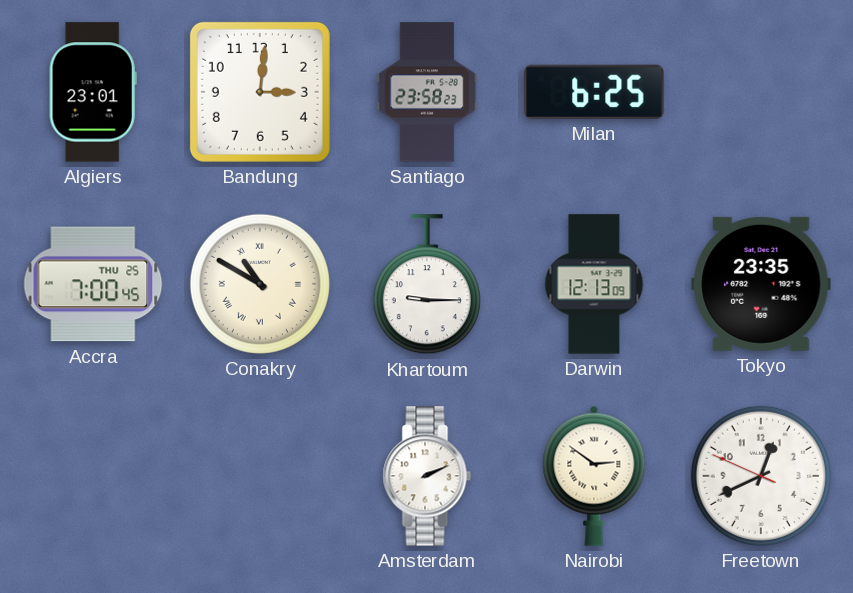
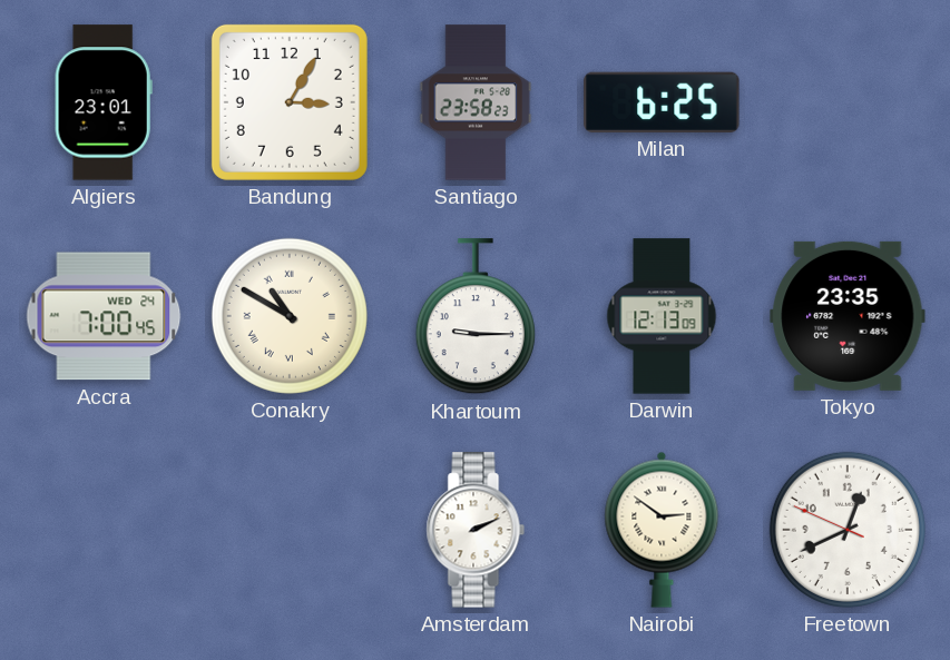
Bandung: 3:01 -> 3:05 (290, 102)
Accra date: THU 25 -> WED 24 (104, 316)
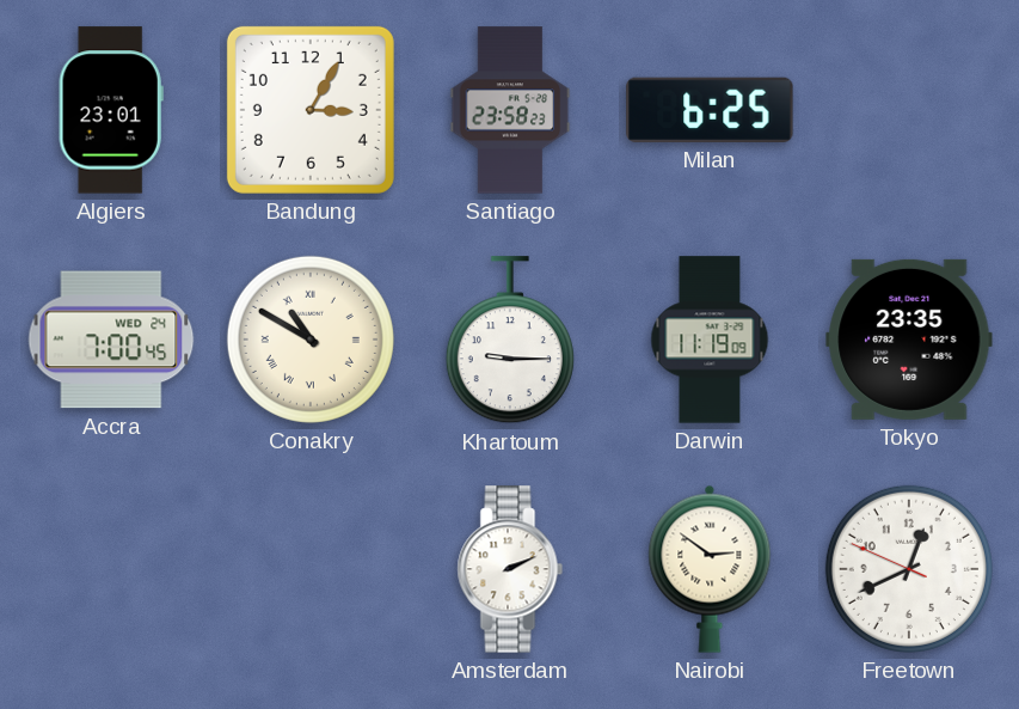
Darwin: 12:13 -> 11:19 (710, 340)
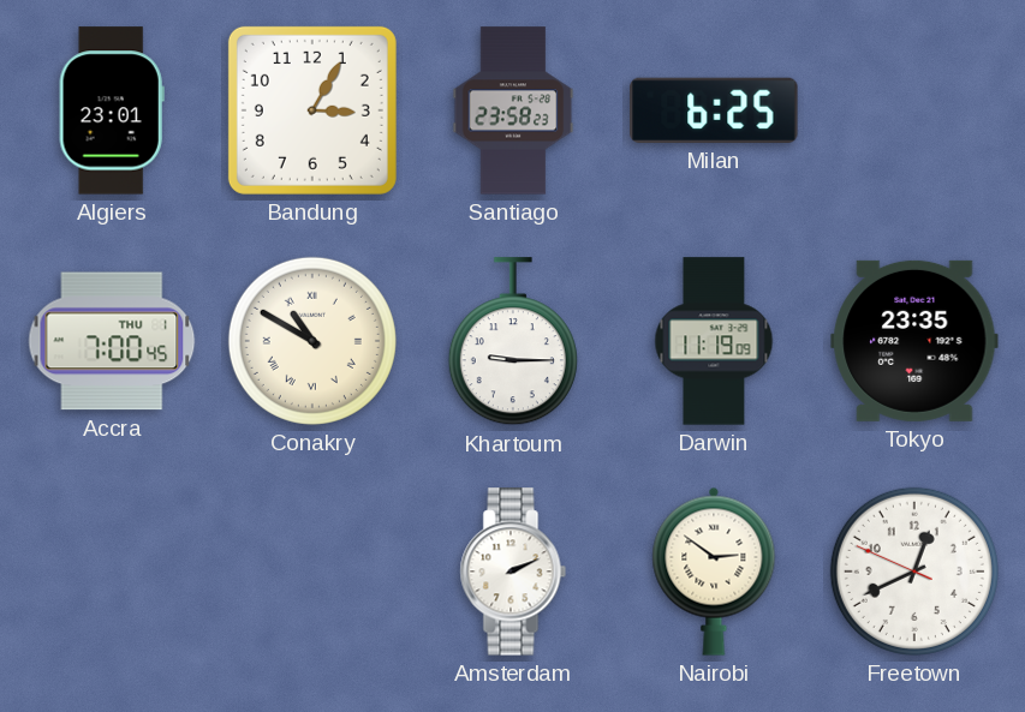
Accra date: WED 24 -> THU 1 (112, 341)
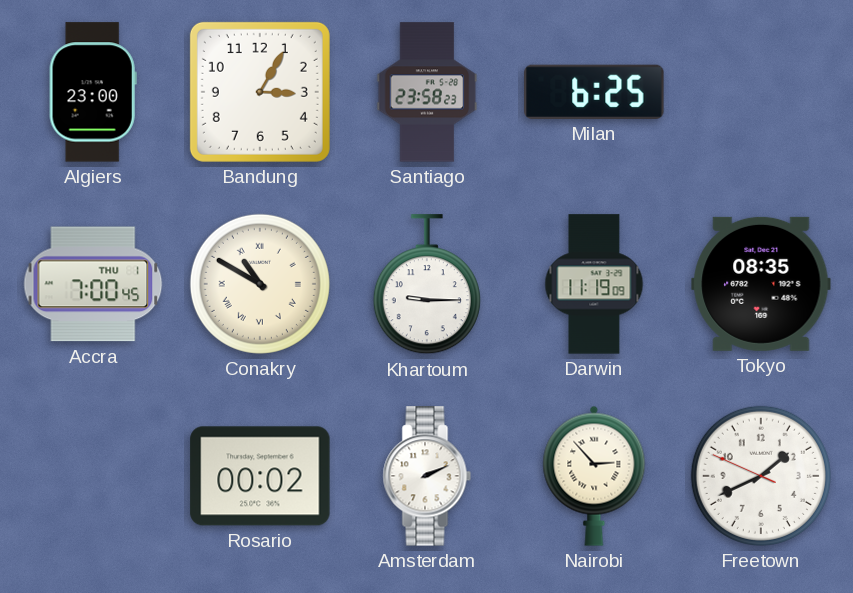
Algiers: 23:01 -> 23:00 (93, 92)
Tokyo: 23:35 -> 08:35 (761, 284)
Rosario: none -> 00:02 (260, 476)
Nairobi: 2:51 -> 2:53 (594, 476)
Freetown: 12:40 -> 1:40 (761, 476)
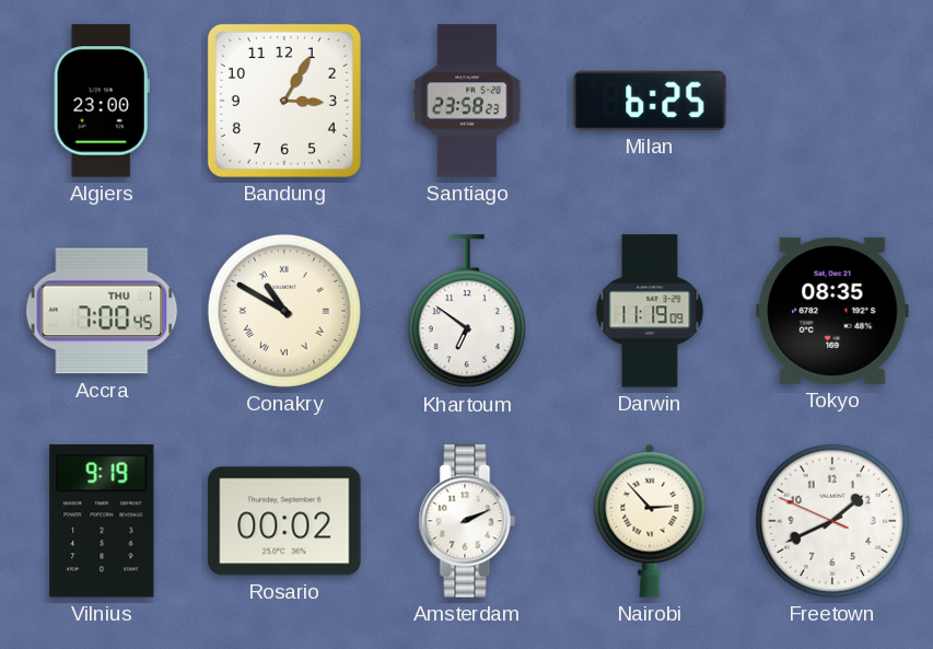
Khartoum: 9:15 -> 6:51 (467, 312)
Vilnius: none -> 9:19 (102, 521)
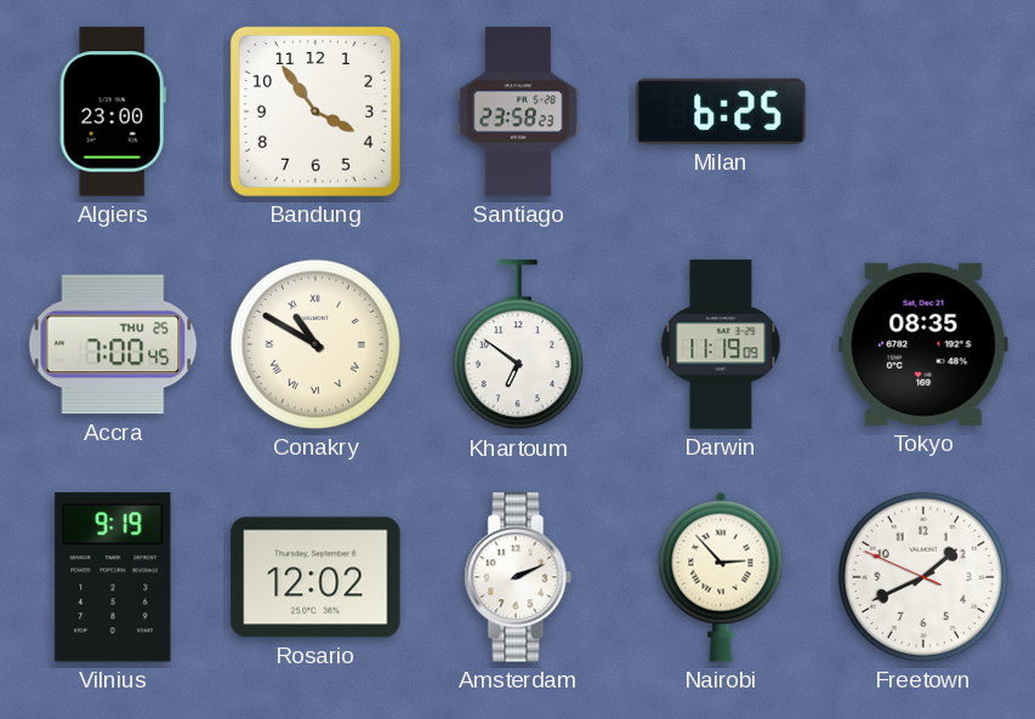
Bandung: 3:05 -> 3:54 (315, 112)
Accra date: THU 1 -> THU 25 (113, 344)
Rosario: 00:02 -> 12:02 (315, 577)
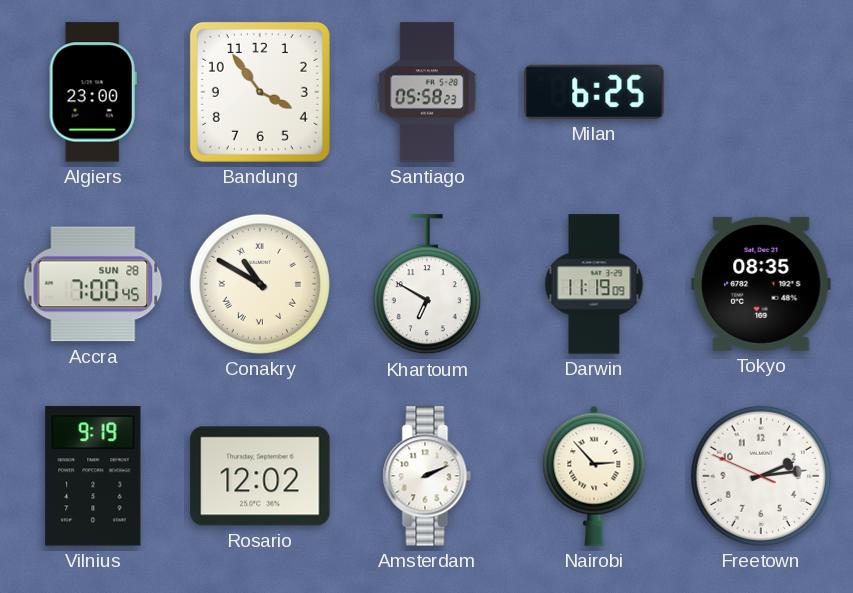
Santiago: 23:58 -> 05:58 (427, 92)
Accra date: THU 25 -> SUN 28 (93, 284)
Khartoum: 6:51 -> 6:50 (427, 285)
Freetown: 1:40 -> 2:13 (761, 476)
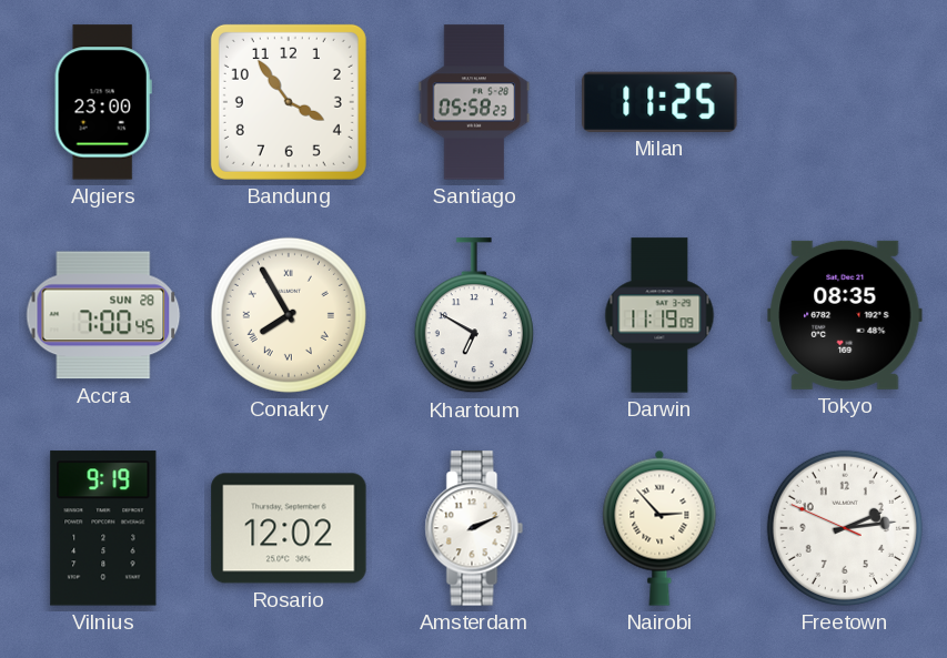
Milan: 6:25 -> 11:25 (659, 102)
Conakry: 10:50 -> 7:55 (289, 315)
